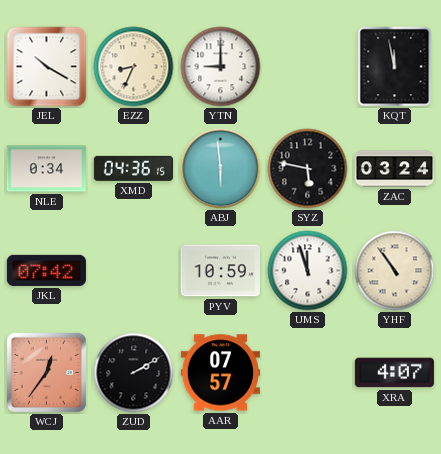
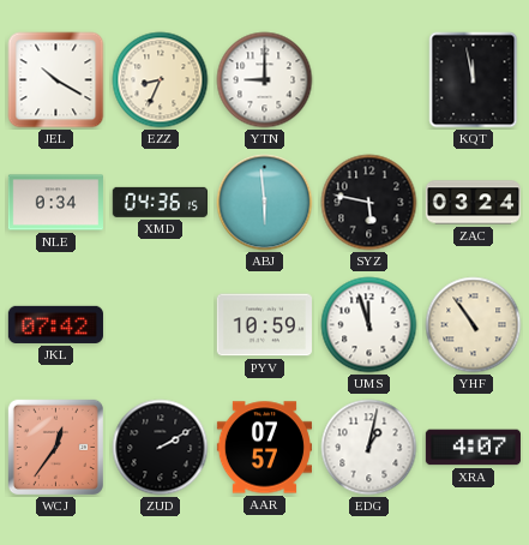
EDG: none -> 1:02 (369, 448)
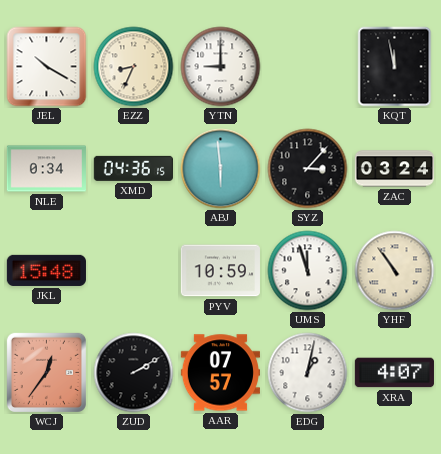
SYZ: 5:47 -> 3:07 (308, 169)
JKL: 07:42 -> 15:48 (46, 270)
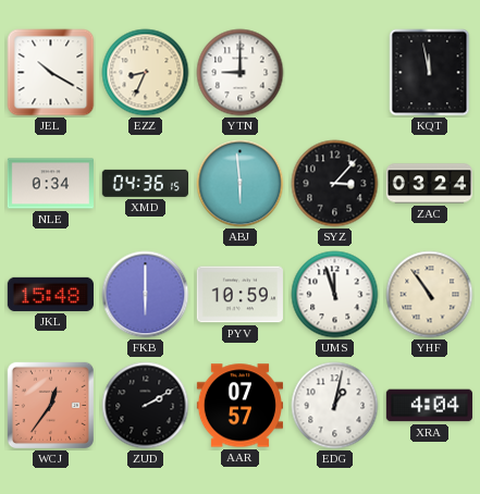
FKB: none -> 6:00 (146, 295)
XRA: 4:07 -> 4:04 (429, 406)
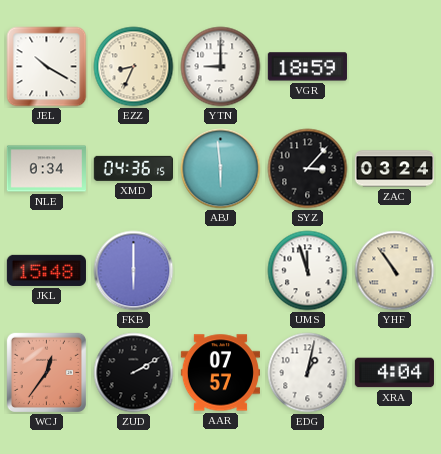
VGR: none -> 18:59 (307, 67)
KQT: 11:58 -> none (430, 73)
PYV: 10:59 -> none (239, 295)
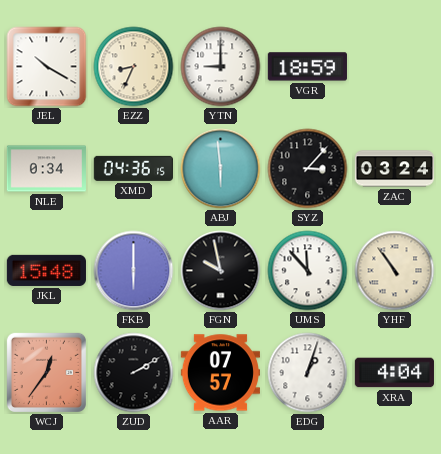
FGN: none -> 9:58 (221, 271)
UMS: 11:57 -> 11:53 (308, 271)
EDG: 1:02 -> 1:03 (308, 373)
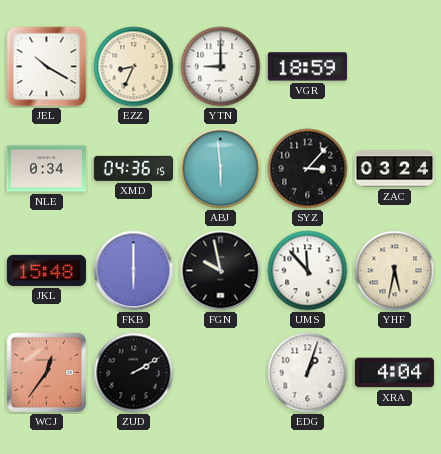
YHF: 10:54 -> 5:32 (395, 271)
AAR: 07:57 -> none (220, 373)
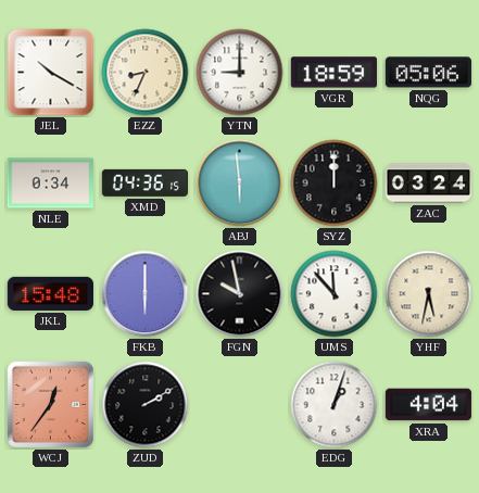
NQG: none -> 05:06 (428, 73)
SYZ: 3:07 -> 12:00 (335, 184)
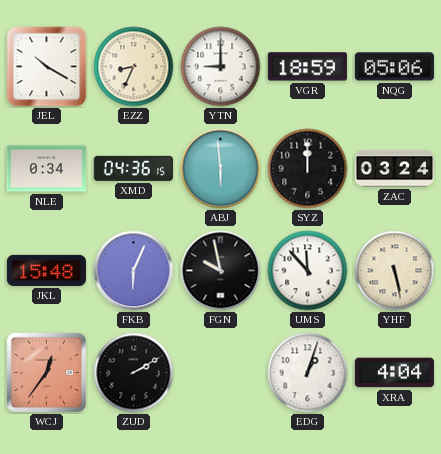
FKB: 6:00 -> 6:04 (134, 271)
YHF: 5:32 -> 5:28 (395, 271)
